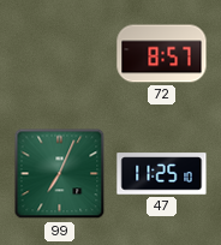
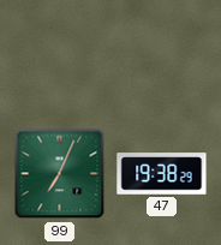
72: 8:57 -> none (162, 54)
47: 11:25 -> 19:38 (162, 174)
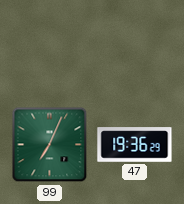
47: 19:38 -> 19:36 (135, 145)
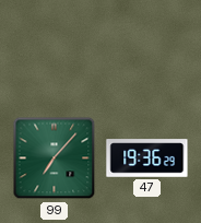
99: 7:04 -> 7:07 (55, 159)
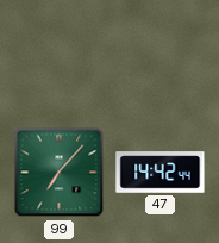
47: 19:36 -> 14:42 (161, 173)
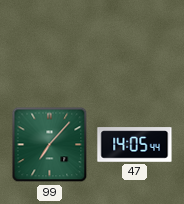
47: 14:42 -> 14:05 (135, 145)
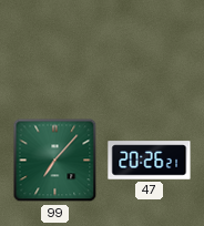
47: 14:05 -> 20:26 (150, 161)
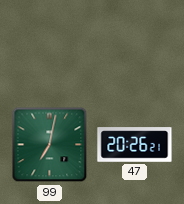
99: 7:07 -> 7:02 (50, 145)
